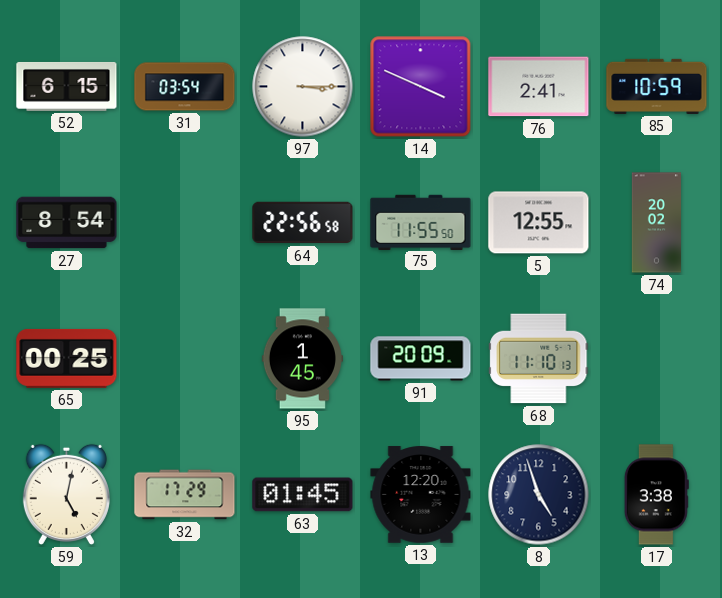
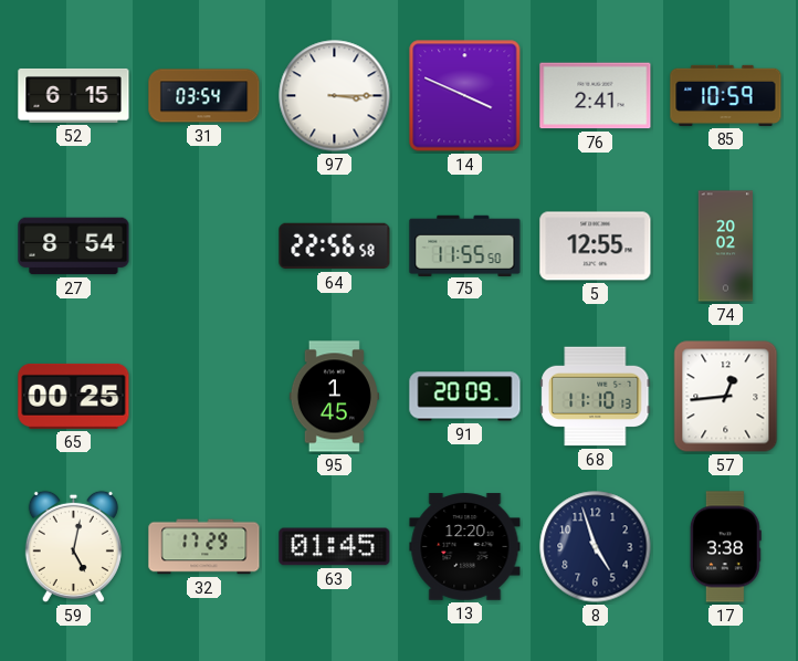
57: none -> 12:44 (726, 397)
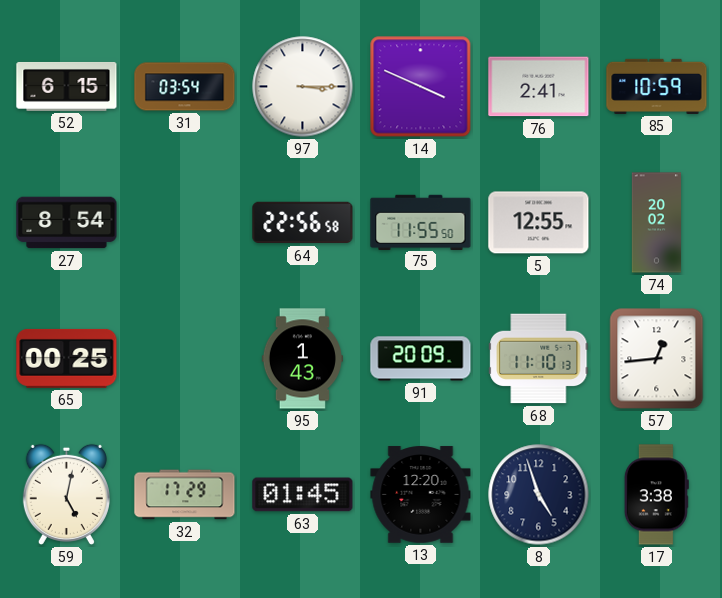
95: 1:45 -> 1:43 (302, 359)
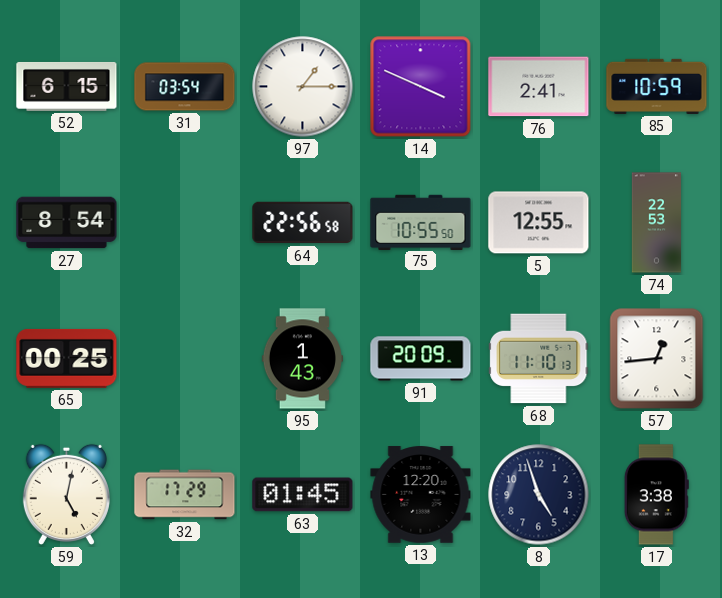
97: 3:15 -> 1:15 (303, 87)
75: 11:55 -> 10:55 (421, 222)
74: 20:02 -> 22:53 (657, 223)
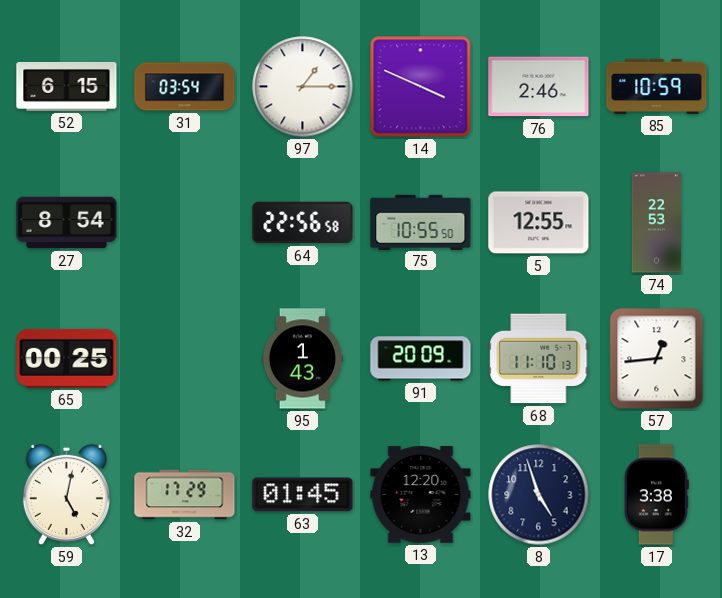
76: 2:41 -> 2:46 (539, 87)
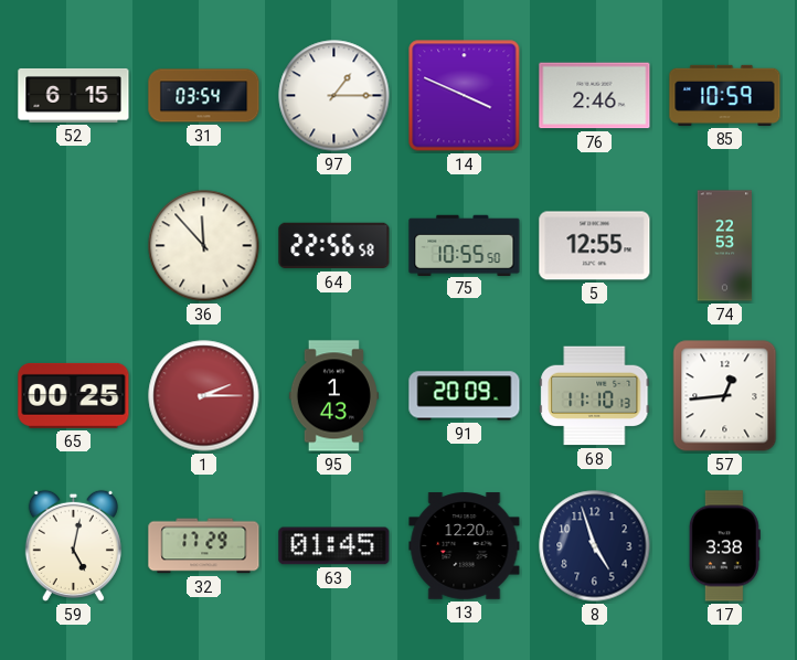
27: 8:54 -> none (67, 223)
36: none -> 11:53 (204, 246)
1: none -> 2:15 (204, 396)
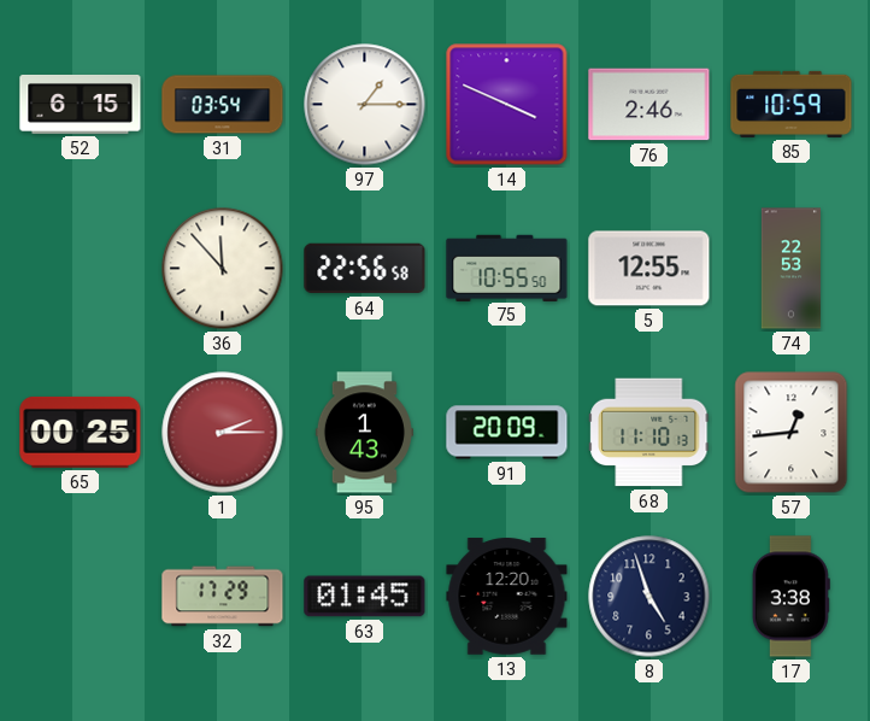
59: 5:02 -> none (73, 545)
